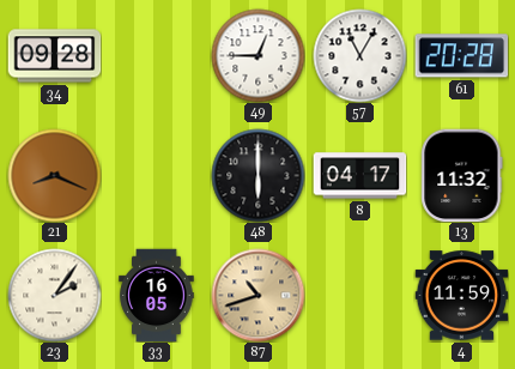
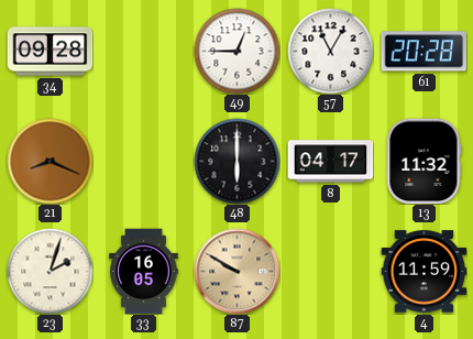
23: 2:06 -> 2:03 (50, 271)
87: 10:42 -> 9:50 (237, 271)
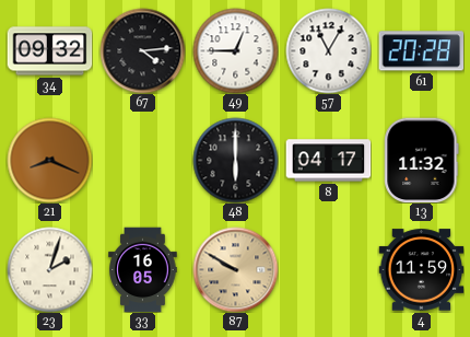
34: 09:28 -> 09:32 (49, 51)
67: none -> 4:14 (142, 50)
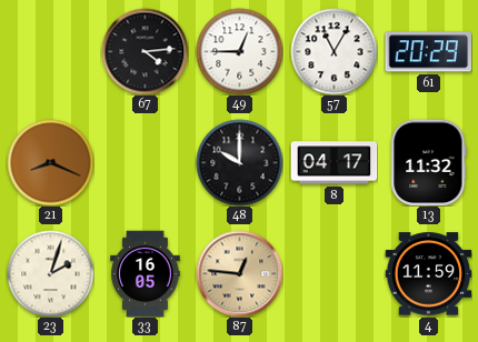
34: 09:32 -> none (49, 51)
61: 20:28 -> 20:29 (428, 52)
48: 6:00 -> 10:00 (239, 162)
87: 9:50 -> 12:46 (239, 273)
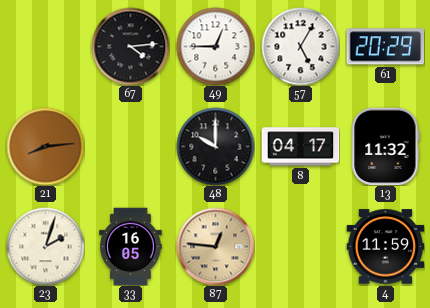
57: 11:05 -> 5:05 (300, 46)
21: 8:19 -> 8:14 (45, 146)
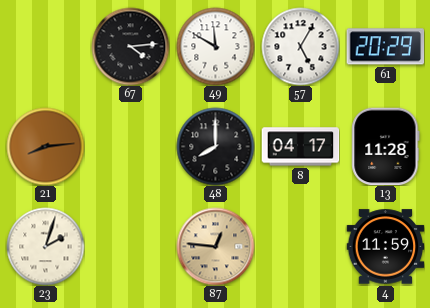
49: 12:45 -> 11:50 (215, 46)
48: 10:00 -> 8:00 (215, 146)
13: 11:32 -> 11:28 (386, 146)
33: 16:05 -> none (131, 246)
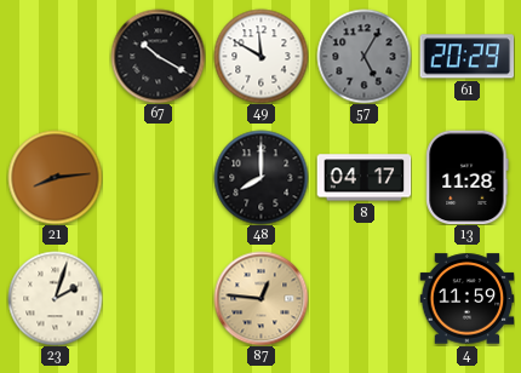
67: 4:14 -> 10:20 (158, 56)
57 dial: white -> grey (363, 56)
